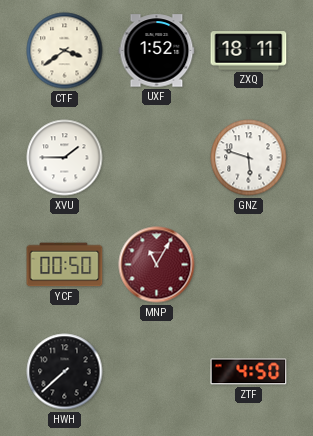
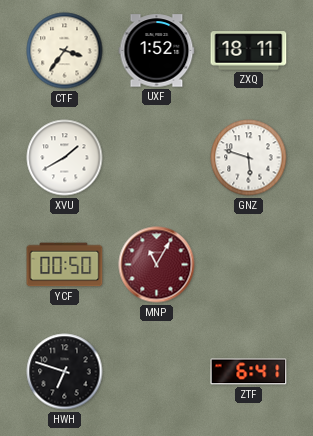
CTF: 3:39 -> 3:36 (65, 51)
XVU: 1:45 -> 1:40 (65, 158)
HWH: 7:38 -> 6:48 (65, 372)
ZTF: 4:50 -> 6:41 (249, 372)
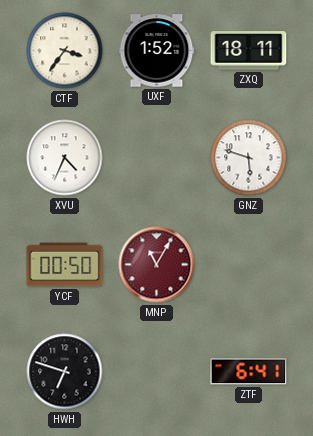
XVU: 1:40 -> 4:34 (65, 158)
